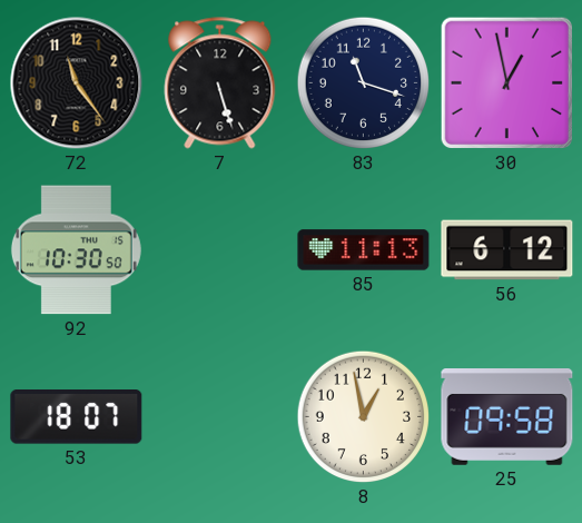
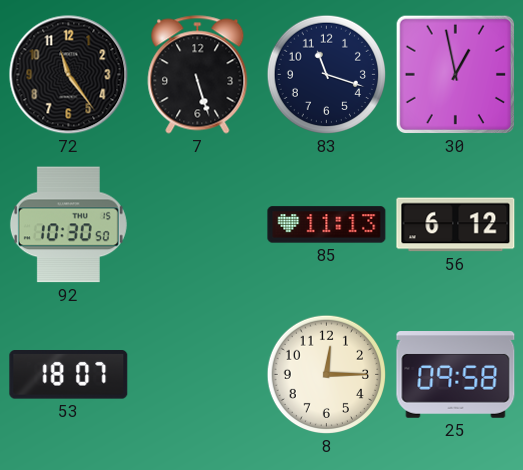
8: 12:58 -> 12:15 (327, 375)
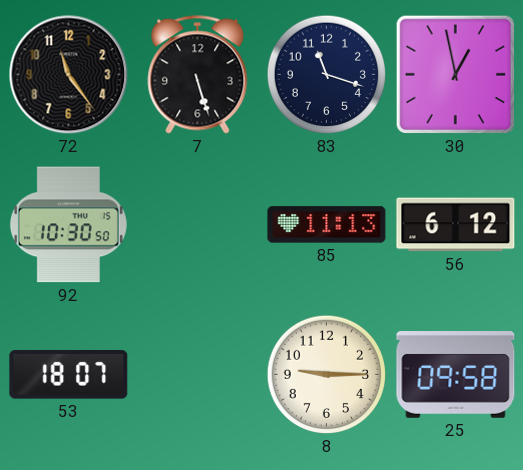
8: 12:15 -> 9:15 (327, 375)
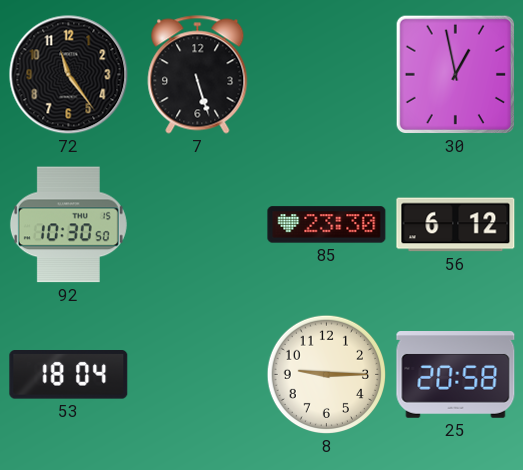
83: 11:18 -> none (327, 75)
85: 11:13 -> 23:30 (327, 225)
53: 18:07 -> 18:04 (69, 375)
25: 09:58 -> 20:58 (456, 375)
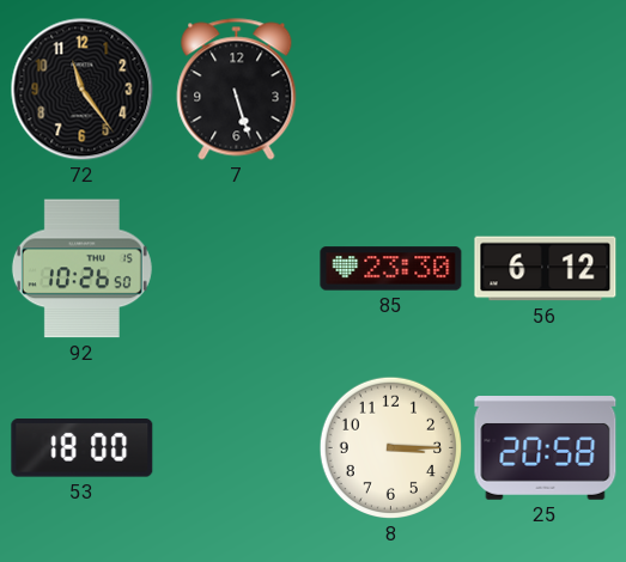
30: 12:58 -> none (456, 75)
92: 10:30 -> 10:26 (81, 269)
53: 18:04 -> 18:00 (83, 448)
8: 9:15 -> 3:15 (391, 448)
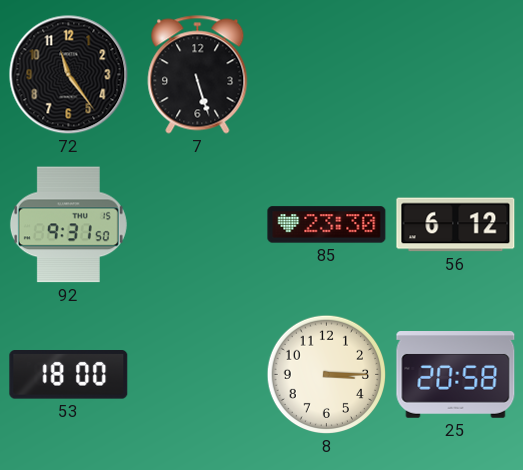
92: 10:26 -> 9:31 (68, 225)
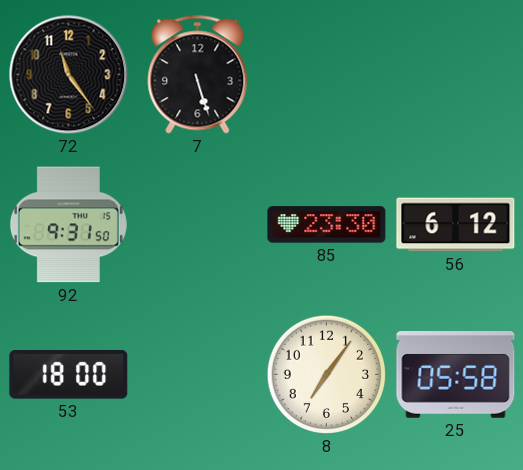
8: 3:15 -> 7:06 (327, 375)
25: 20:58 -> 05:58 (456, 375)
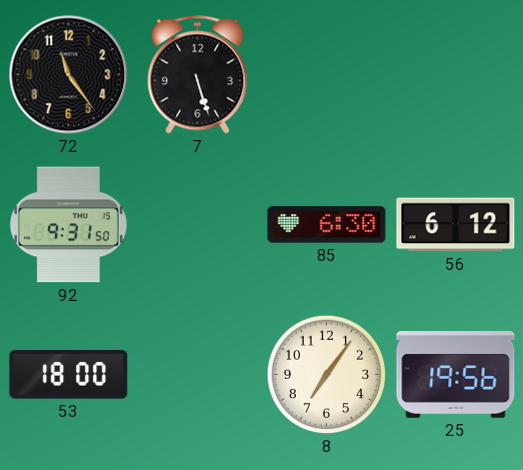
85: 23:30 -> 6:30 (327, 225)
25: 05:58 -> 19:56 (456, 375)
